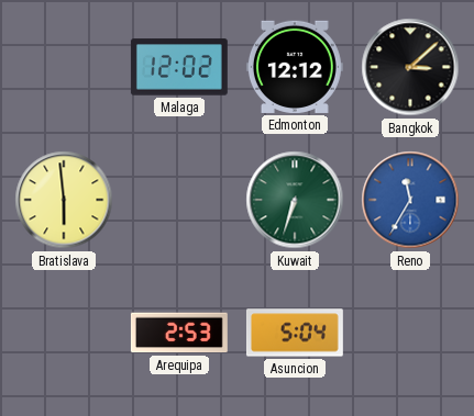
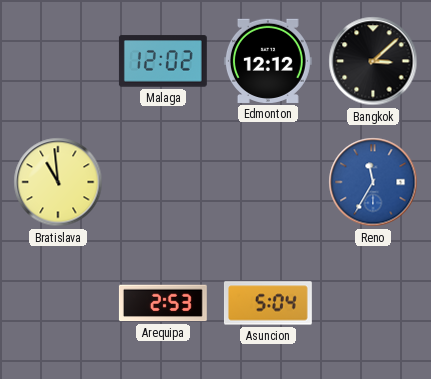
Bratislava: 5:59 -> 10:59 (58, 182)
Kuwait: 6:33 -> none (295, 200)
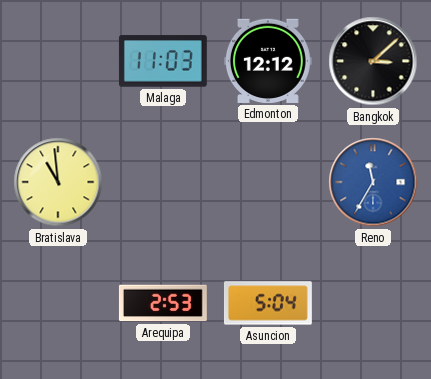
Malaga: 12:02 -> 11:03 (163, 61)
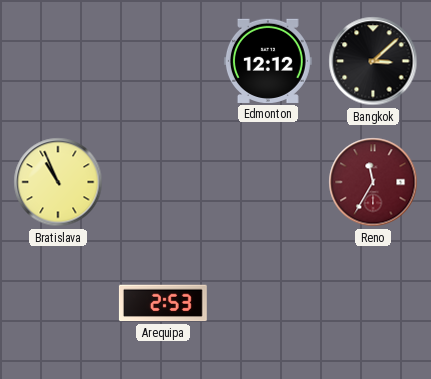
Malaga: 11:03 -> none (163, 61)
Bratislava: 10:59 -> 10:56 (58, 182)
Reno dial: blue -> burgundy (373, 182)
Asuncion: 5:04 -> none (268, 303)
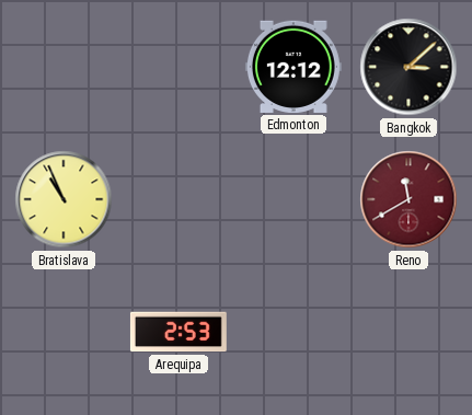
Reno: 11:35 -> 11:40 (408, 199)
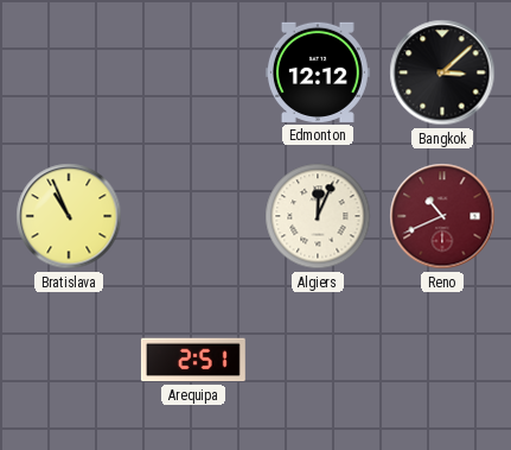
Algiers: none -> 12:04 (318, 216)
Reno: 11:40 -> 10:41 (442, 216)
Arequipa: 2:53 -> 2:51 (193, 360)
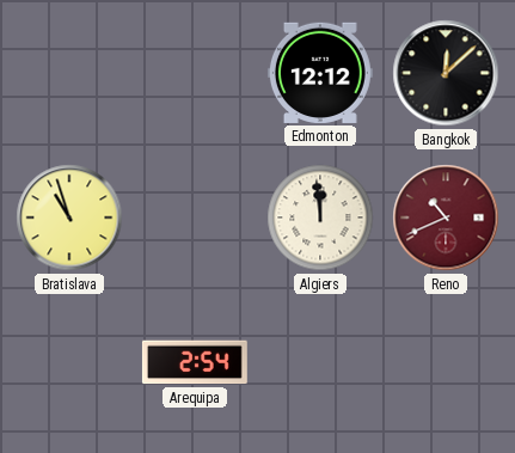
Bangkok: 3:08 -> 12:08 (446, 73)
Bratislava: 10:56 -> 10:57 (69, 218)
Algiers: 12:04 -> 11:59 (320, 218)
Arequipa: 2:51 -> 2:54 (195, 362)
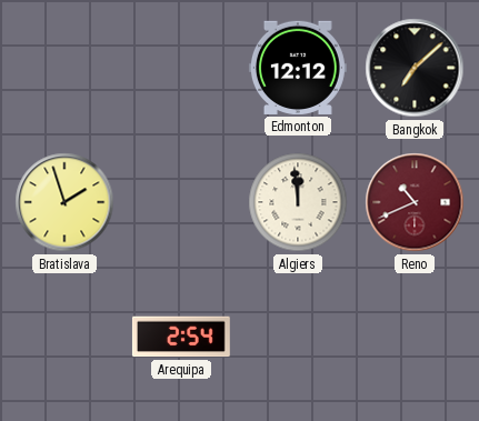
Bangkok: 12:08 -> 7:08 (415, 68)
Bratislava: 10:57 -> 1:57 (64, 202)
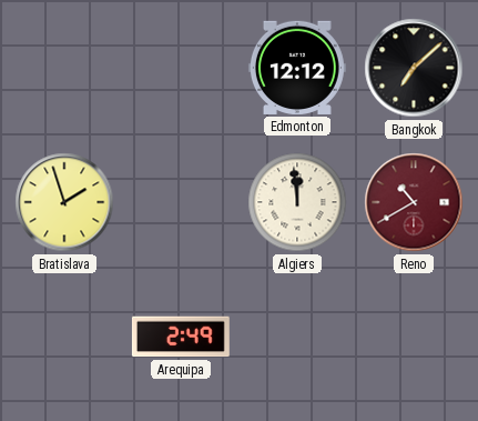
Reno: 10:41 -> 10:40 (414, 202)
Arequipa: 2:54 -> 2:49 (181, 337)
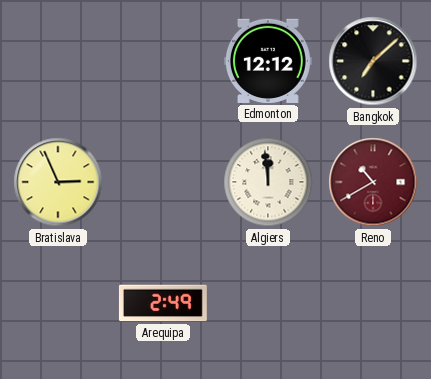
Bratislava: 1:57 -> 2:56 (58, 182)
